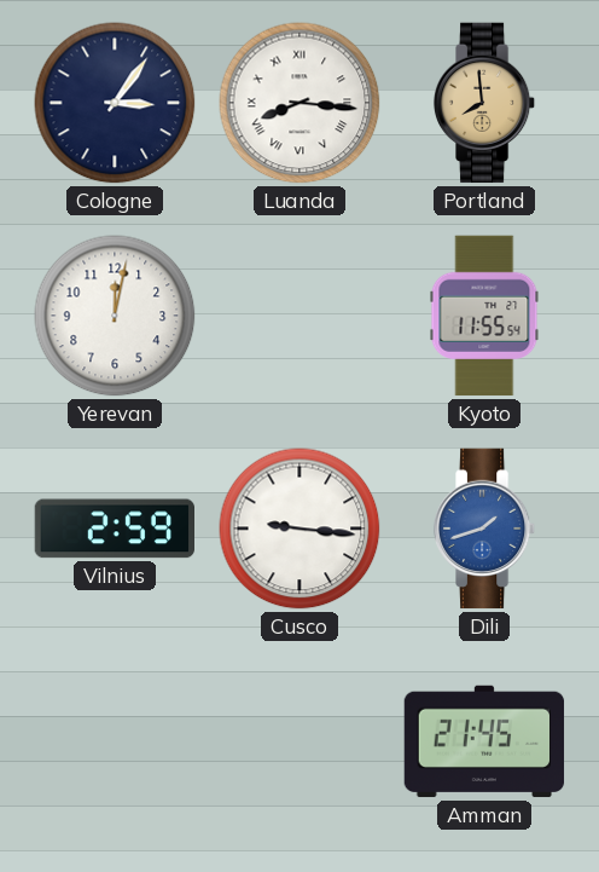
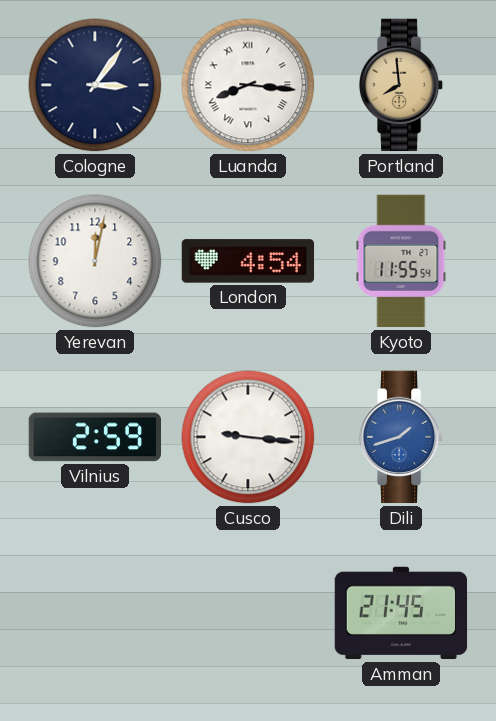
London: none -> 4:54 (248, 261)
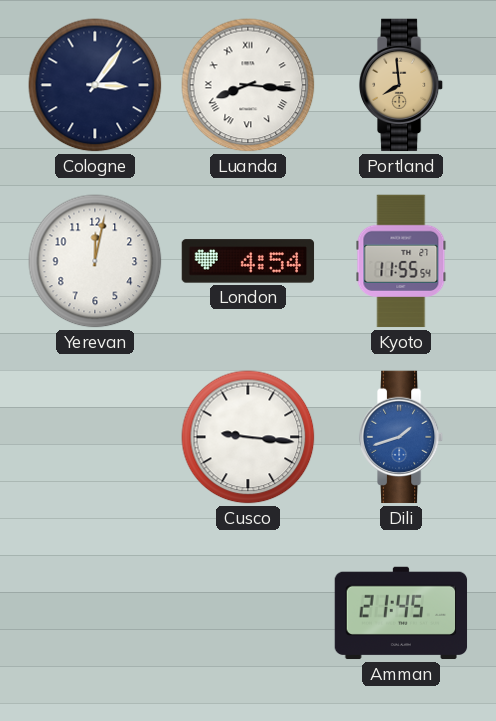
Vilnius: 2:59 -> none (95, 437)
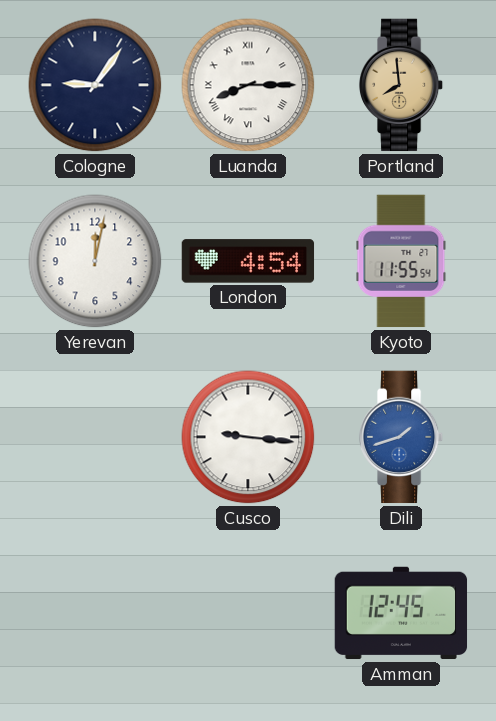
Cologne: 3:06 -> 9:06 (95, 85)
Luanda: 8:16 -> 8:15 (248, 85)
Amman: 21:45 -> 12:45 (401, 613)
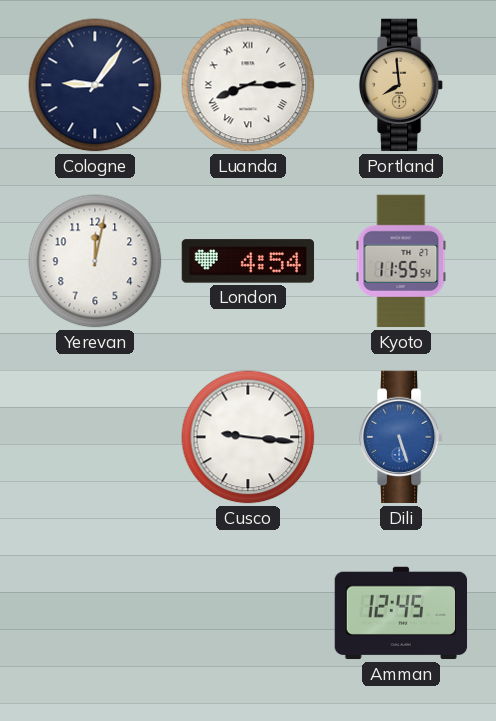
Dili: 1:42 -> 5:27 (401, 437)
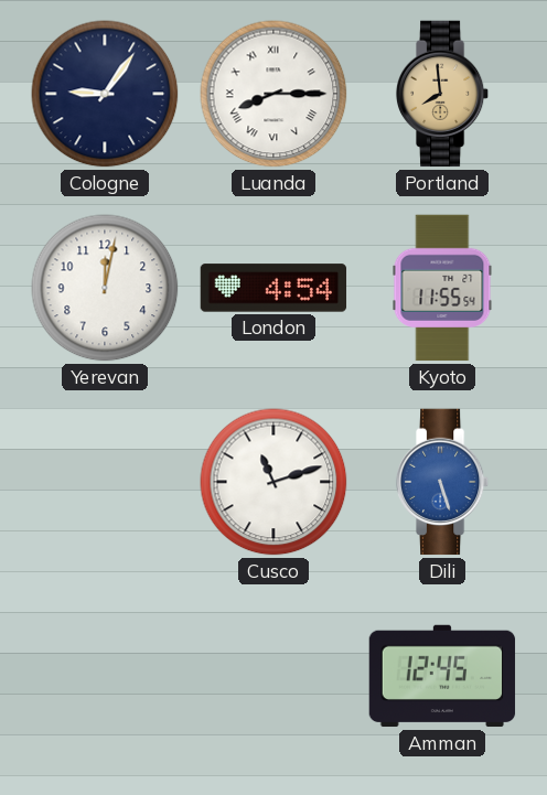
Cusco: 9:16 -> 11:12 (273, 482)
